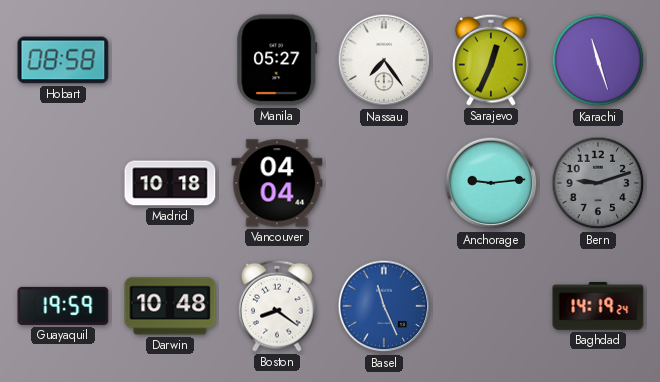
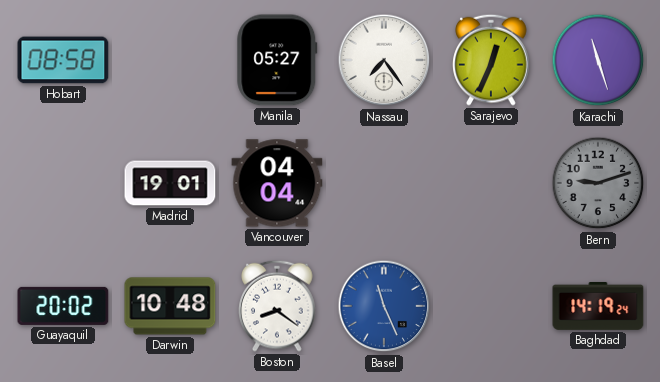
Madrid: 10:18 -> 19:01 (170, 183)
Anchorage: 9:14 -> none (491, 183)
Guayaquil: 19:59 -> 20:02 (63, 306)
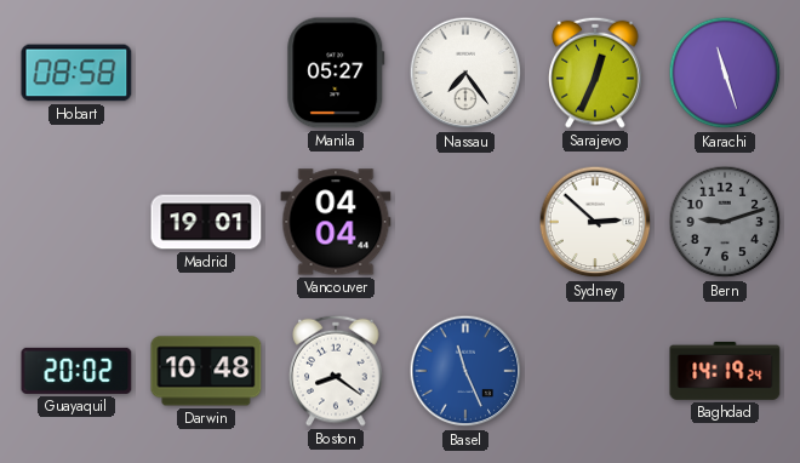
Sydney: none -> 2:52 (595, 222)
